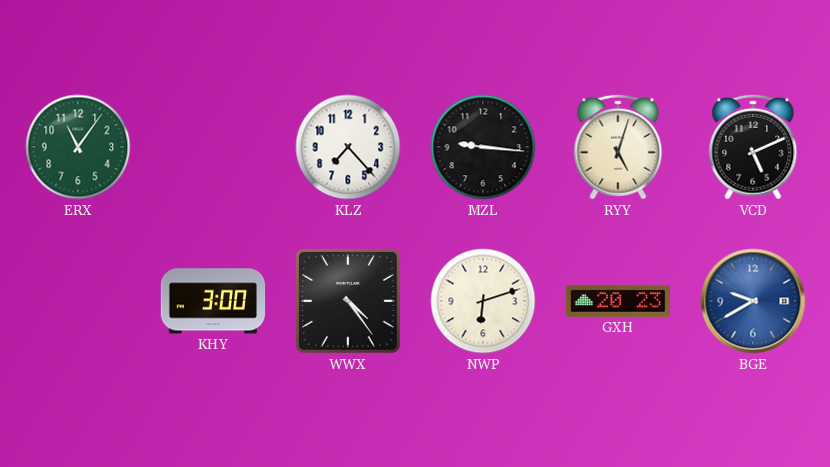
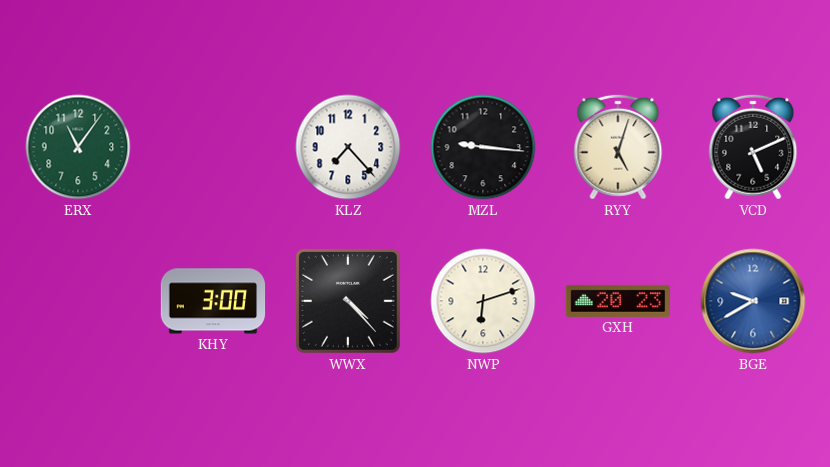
WWX: 4:24 -> 4:23 (348, 301)
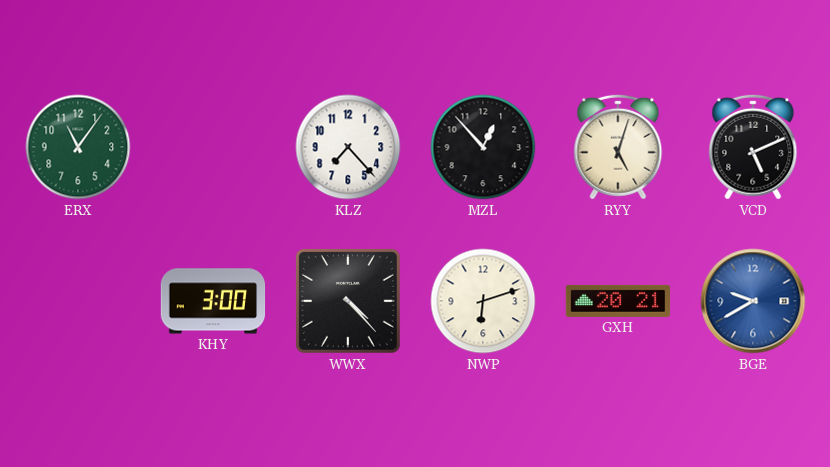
MZL: 9:16 -> 12:53 (483, 147)
GXH: 20:23 -> 20:21 (617, 301)
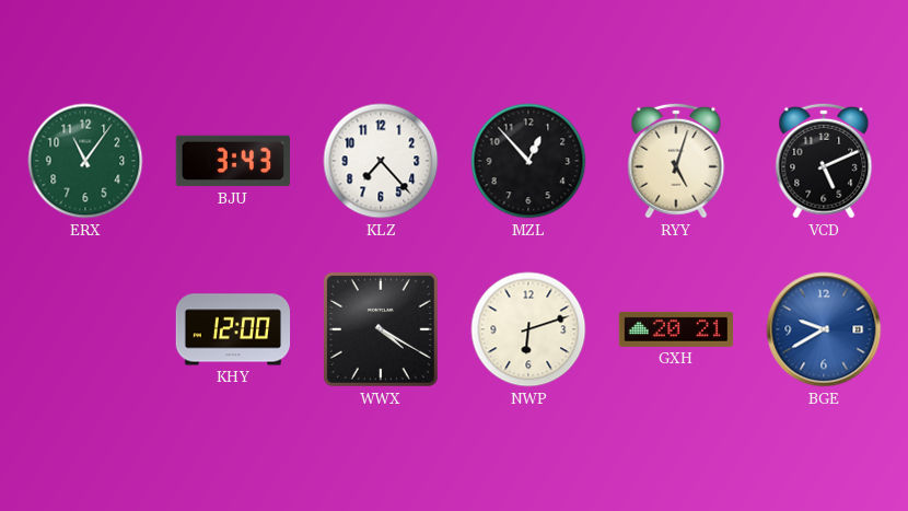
BJU: none -> 3:43 (232, 161)
KHY: 3:00 -> 12:00 (233, 329)
WWX: 4:23 -> 4:20 (381, 329)
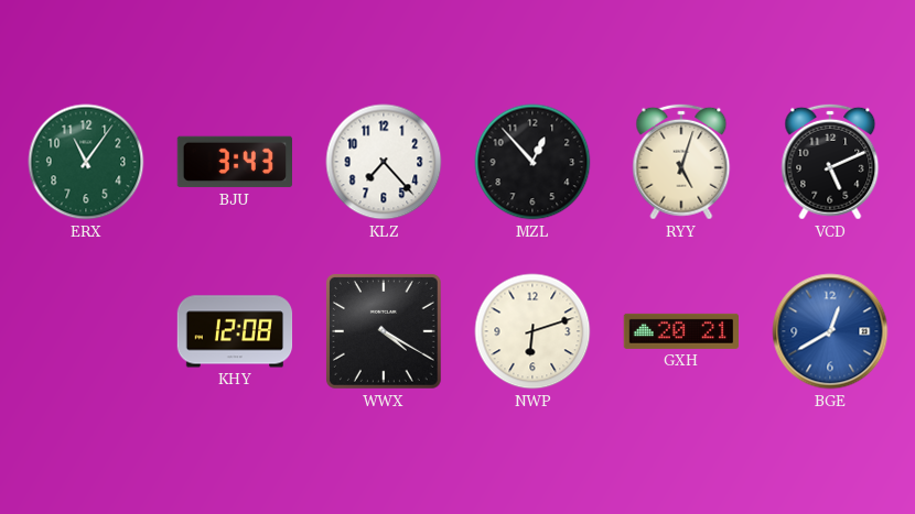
KHY: 12:00 -> 12:08 (235, 331)
BGE: 9:40 -> 12:40 (830, 331)
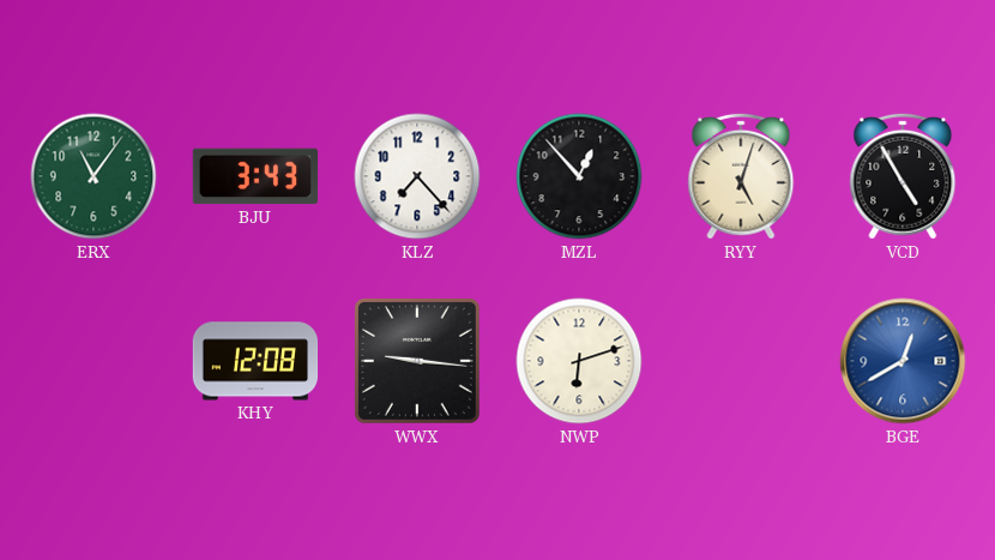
VCD: 5:11 -> 4:55 (903, 176)
WWX: 4:20 -> 9:16 (417, 361)
GXH: 20:21 -> none (680, 331)
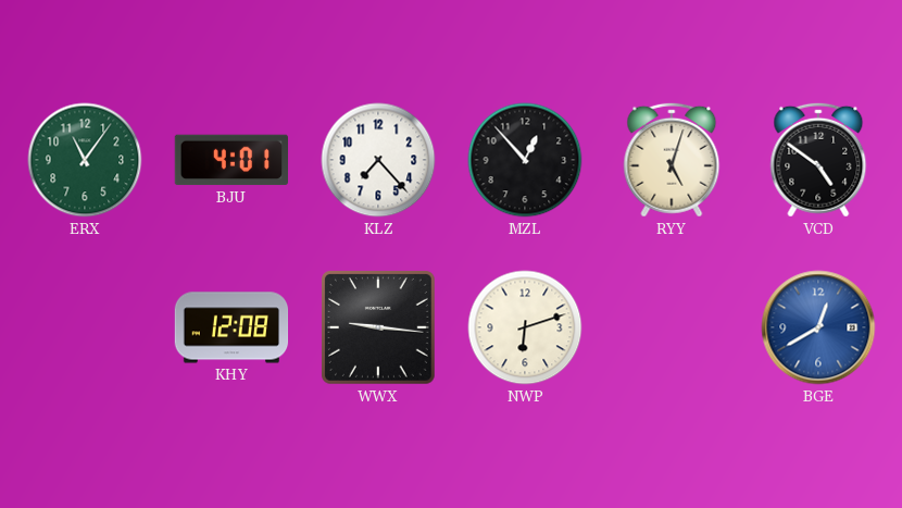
BJU: 3:43 -> 4:01 (230, 160)
VCD: 4:55 -> 4:51 (818, 160)
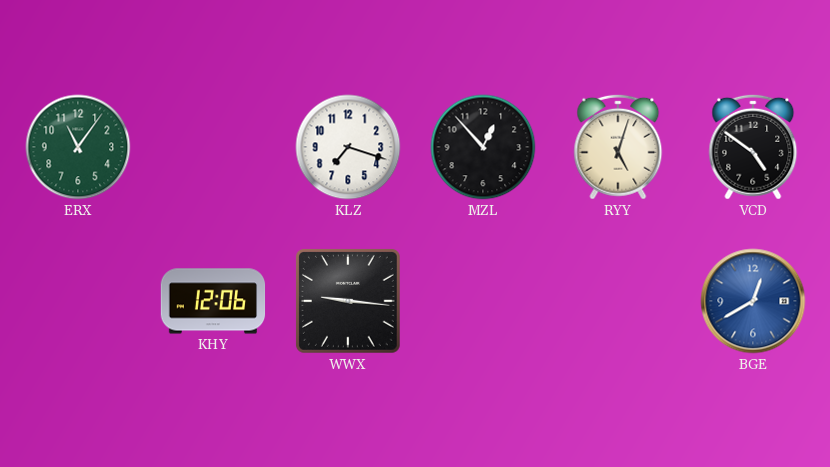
BJU: 4:01 -> none (230, 160)
KLZ: 7:23 -> 7:18 (348, 147)
KHY: 12:08 -> 12:06 (213, 301)
NWP: 6:12 -> none (525, 327)
